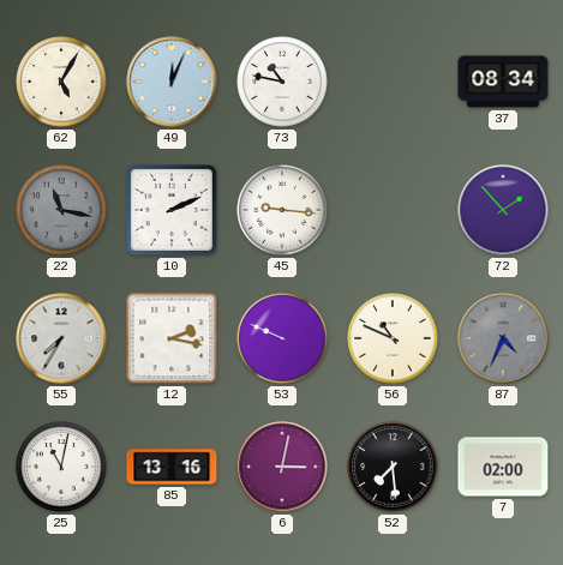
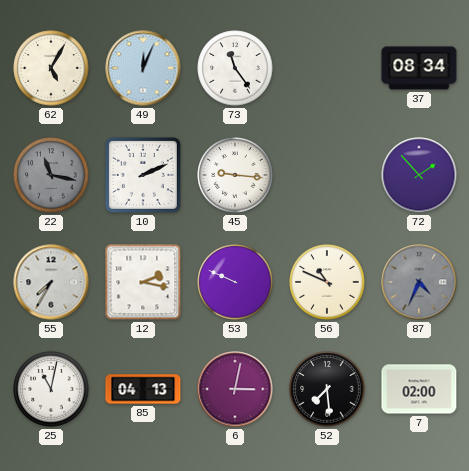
73: 10:47 -> 11:24 (235, 68)
85: 13:16 -> 04:13 (143, 389)
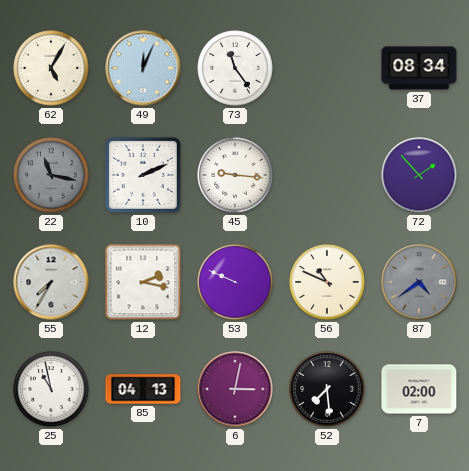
87: 4:34 -> 4:39 (419, 282)
25: 11:02 -> 10:58 (51, 389)
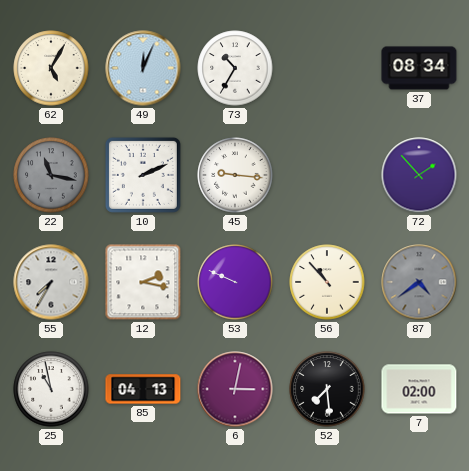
73: 11:24 -> 10:35 (235, 68)
56: 10:49 -> 10:53 (327, 282)
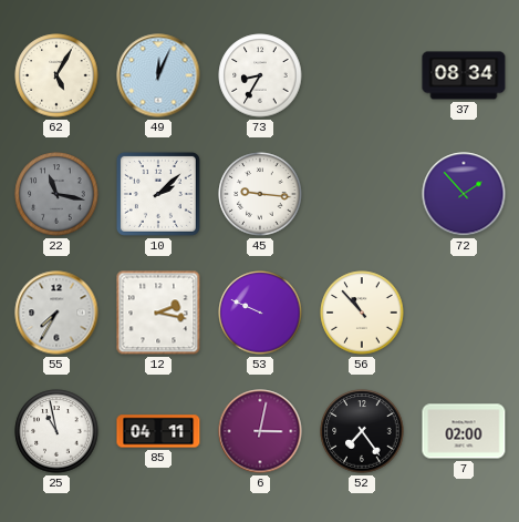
73: 10:35 -> 8:35 (260, 75)
10: 2:11 -> 2:08 (158, 194)
87: 4:39 -> none (419, 282)
85: 04:13 -> 04:11 (158, 431)
52: 7:29 -> 7:24 (362, 431)
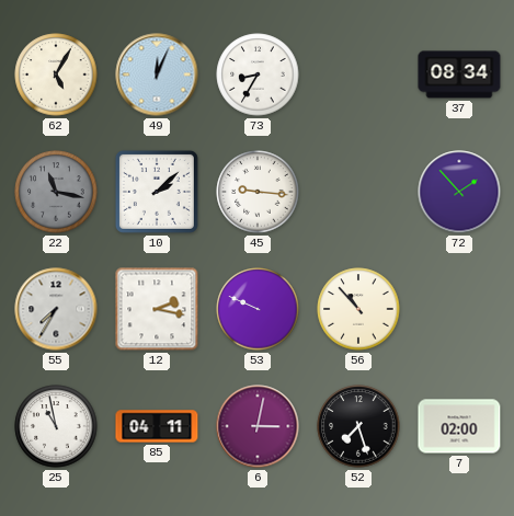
52: 7:24 -> 7:27 (358, 426)
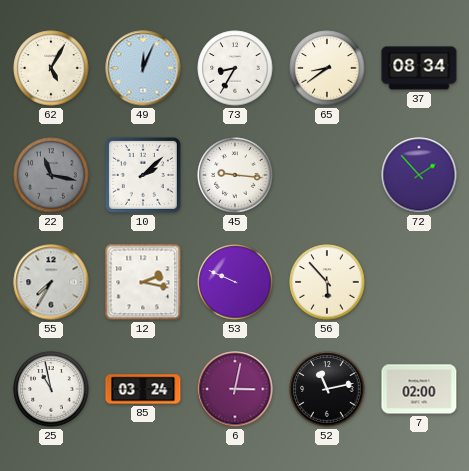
65: none -> 8:39 (327, 68)
56: 10:53 -> 5:53 (327, 282)
85: 04:11 -> 03:24 (143, 389)
52: 7:27 -> 11:13 (327, 389)
